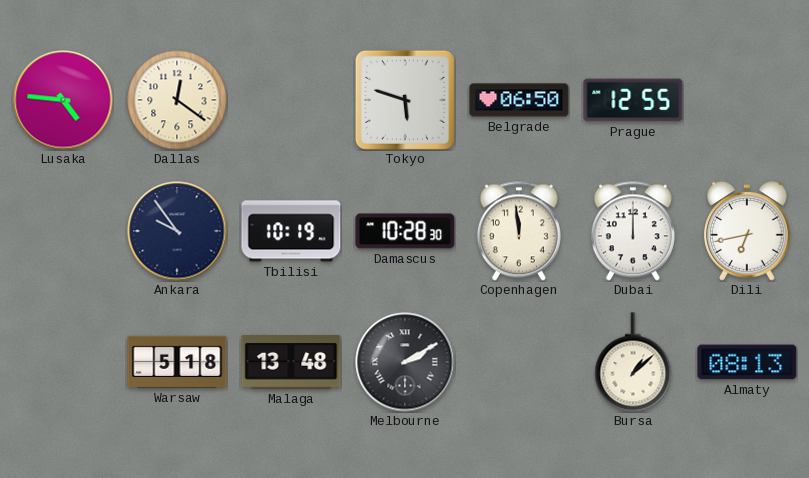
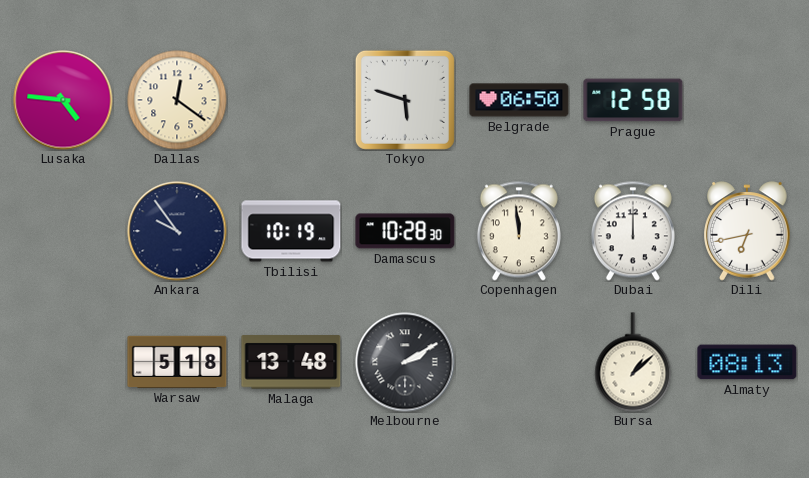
Prague: 12:55 -> 12:58 (633, 100)
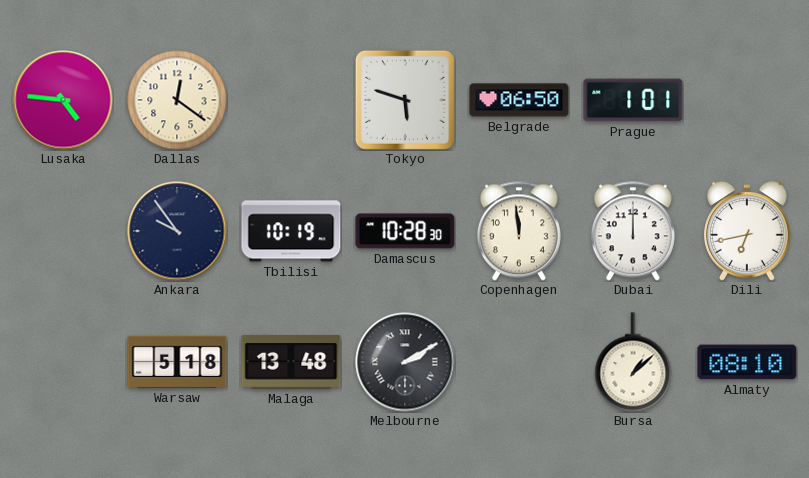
Prague: 12:58 -> 1:01 (633, 100)
Almaty: 08:13 -> 08:10 (747, 362)
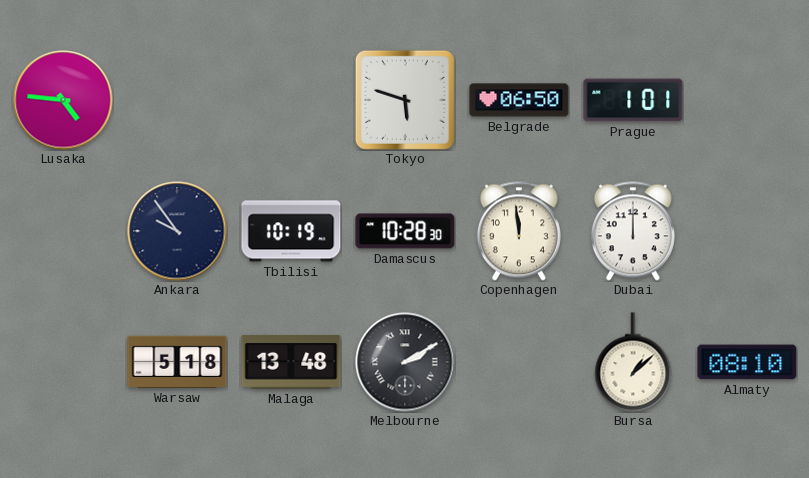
Dallas: 12:21 -> none (177, 100)
Dili: 6:43 -> none (747, 231)
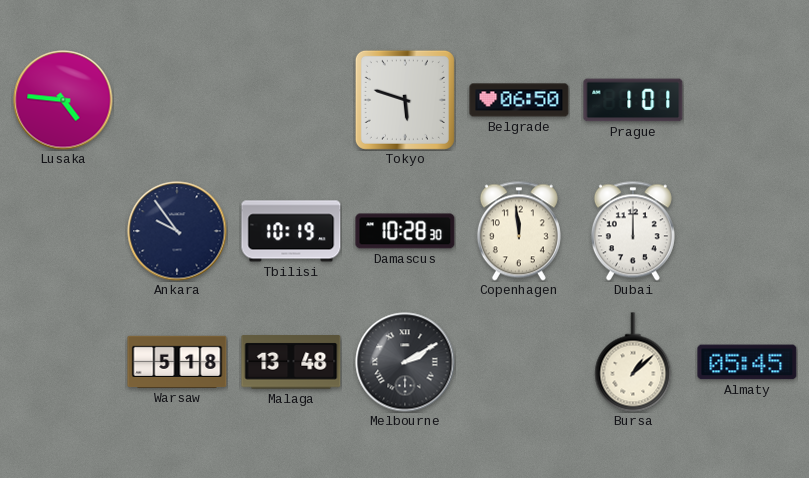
Almaty: 08:10 -> 05:45 (747, 362)
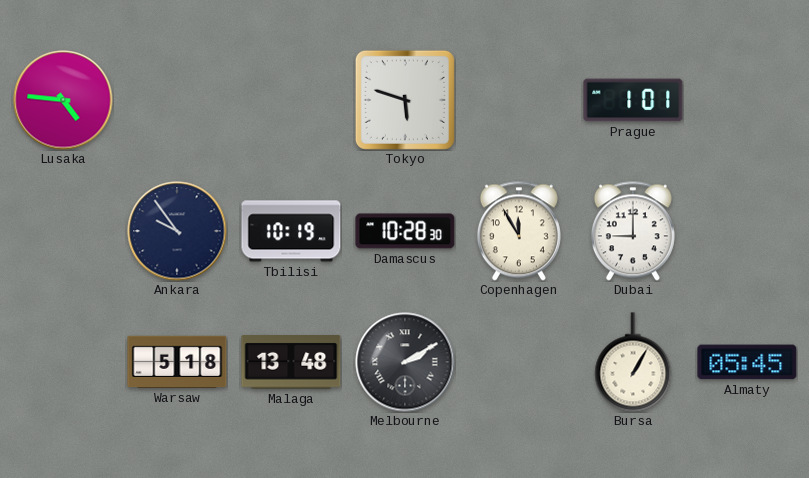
Belgrade: 06:50 -> none (519, 100)
Copenhagen: 11:59 -> 11:55 (519, 231)
Dubai: 12:00 -> 9:00 (633, 231)
Bursa: 1:08 -> 1:05 (633, 362)
